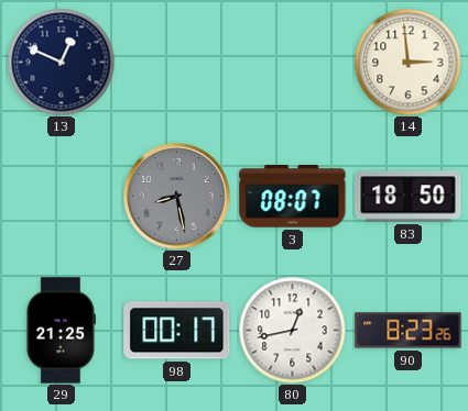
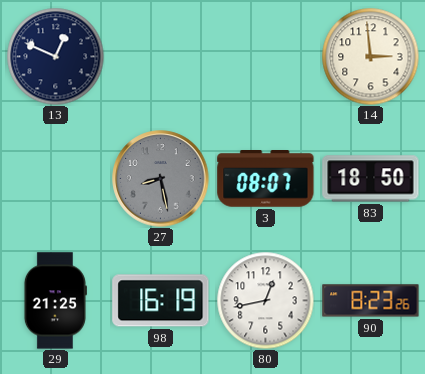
98: 00:17 -> 16:19 (161, 301)
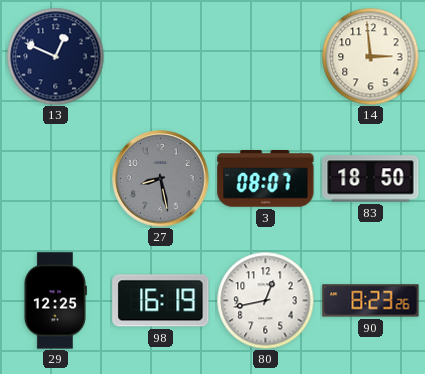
29: 21:25 -> 12:25 (55, 301)
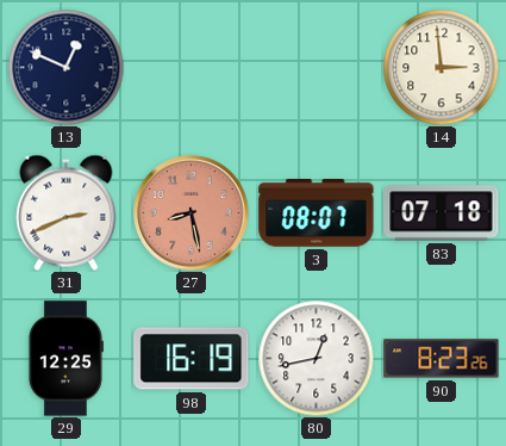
31: none -> 2:41 (67, 212)
27 dial: grey -> salmon (192, 213)
83: 18:50 -> 07:18 (442, 213)
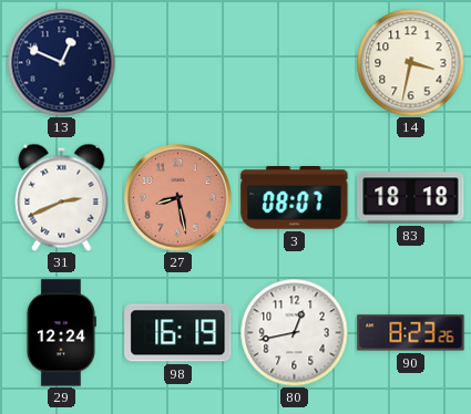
14: 2:59 -> 3:32 (410, 62)
83: 07:18 -> 18:18 (411, 198)
29: 12:25 -> 12:24 (61, 333)
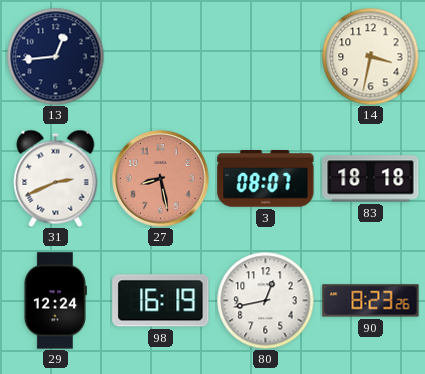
13: 12:49 -> 12:44 (55, 56)
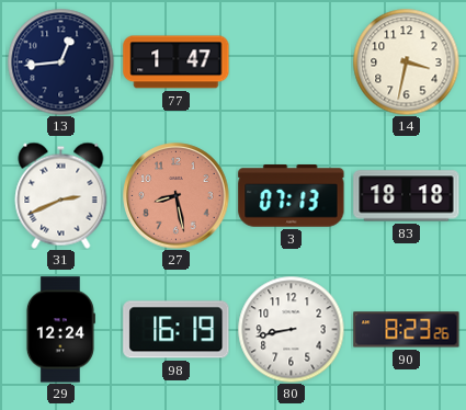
77: none -> 1:47 (177, 62)
3: 08:07 -> 07:13 (292, 196)
80: 12:43 -> 8:43 (291, 329)
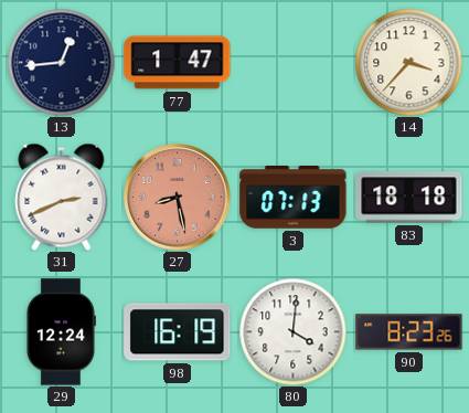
14: 3:32 -> 3:37 (408, 62)
80: 8:43 -> 4:01 (292, 331)
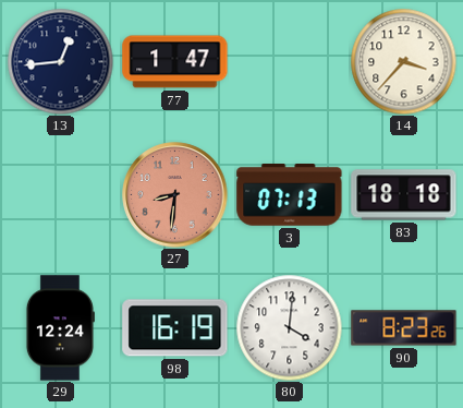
31: 2:41 -> none (62, 197)
27: 8:28 -> 8:31 (175, 195)
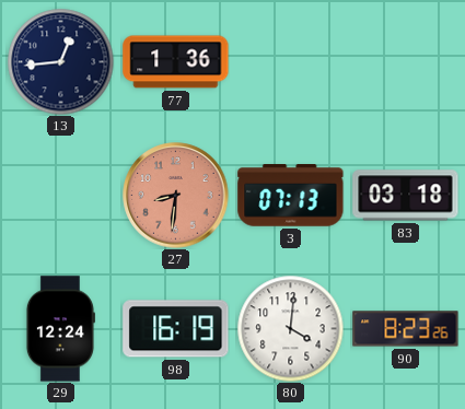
77: 1:47 -> 1:36 (176, 62)
14: 3:37 -> none (403, 61)
83: 18:18 -> 03:18 (406, 196)
